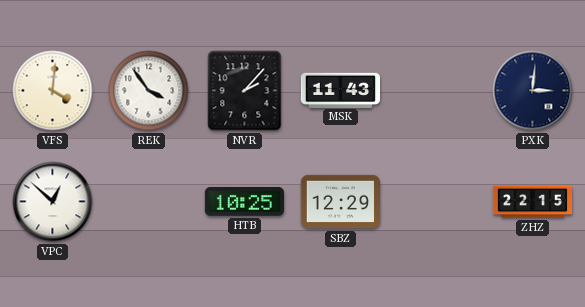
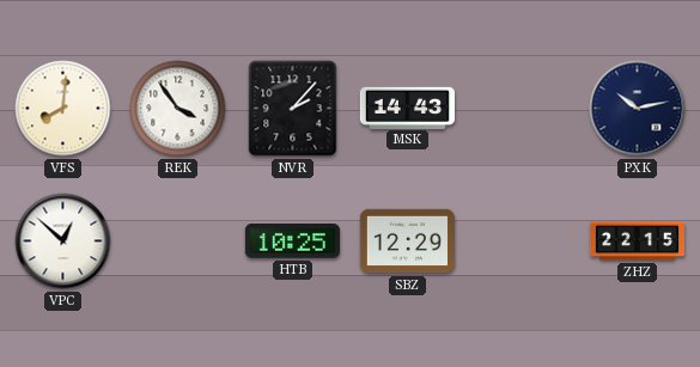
VFS: 4:01 -> 8:01 (63, 109)
MSK: 11:43 -> 14:43 (407, 108)
PXK: 3:01 -> 10:13 (638, 109)
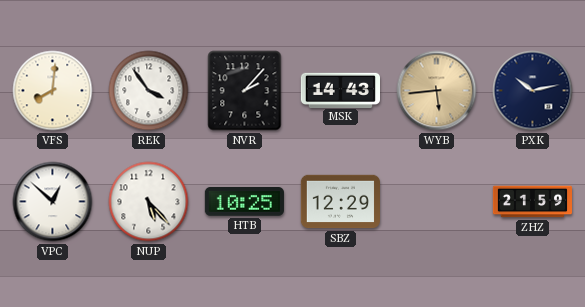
WYB: none -> 5:44 (437, 91)
NUP: none -> 5:23 (149, 202)
ZHZ: 22:15 -> 21:59 (532, 202)
